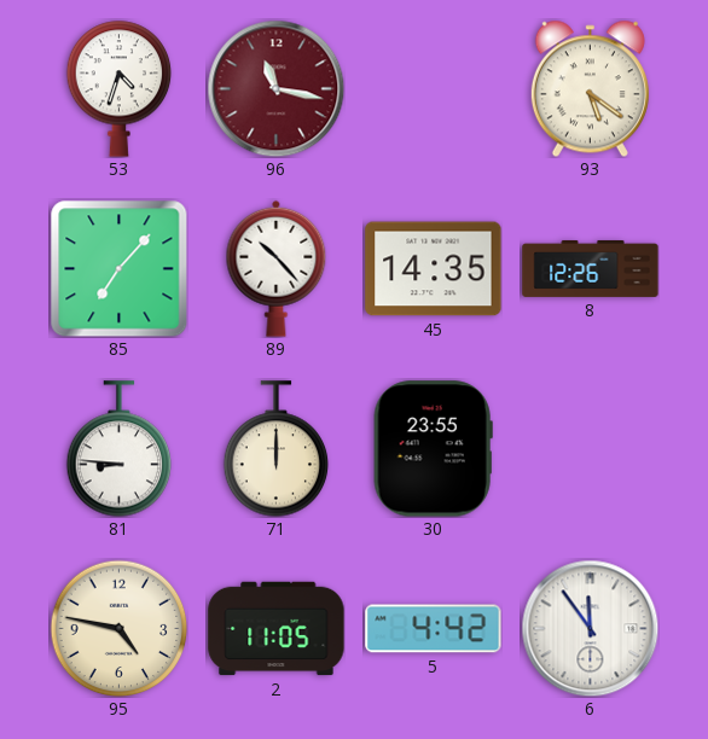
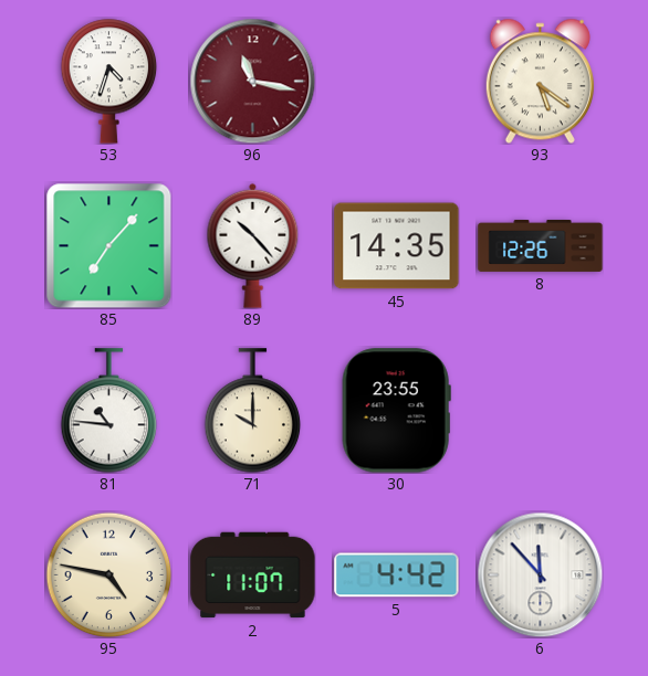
81: 8:46 -> 10:46 (109, 411)
71: 12:00 -> 10:00 (253, 411)
2: 11:05 -> 11:07 (253, 575)
6: 11:54 -> 11:53 (540, 574)
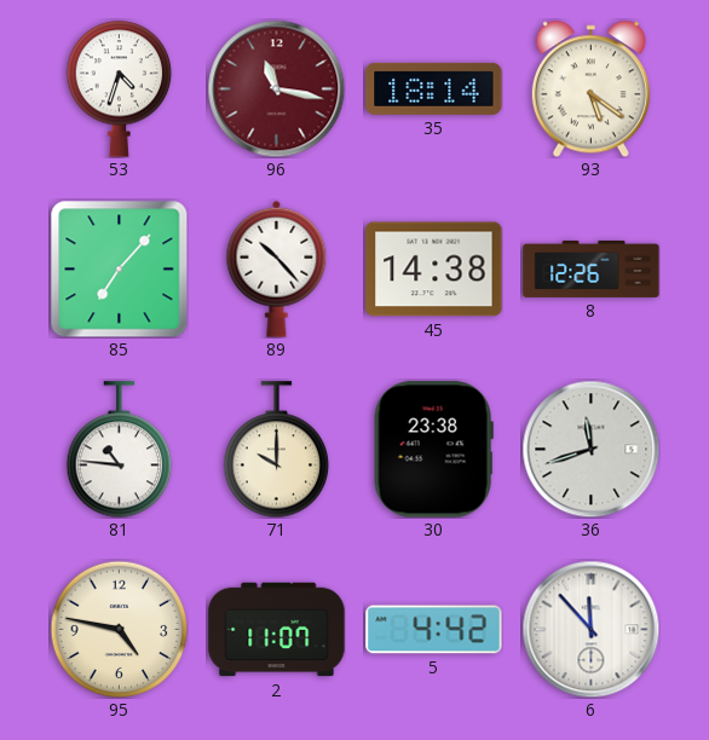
35: none -> 18:14 (434, 88)
45: 14:35 -> 14:38 (434, 270)
30: 23:55 -> 23:38 (433, 450)
36: none -> 11:42 (590, 449)
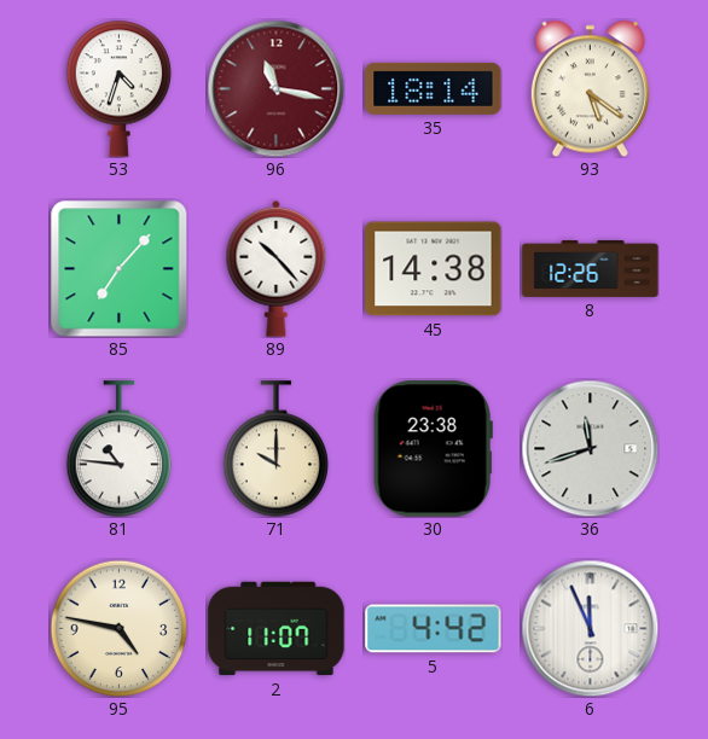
6: 11:53 -> 11:56 (590, 628)
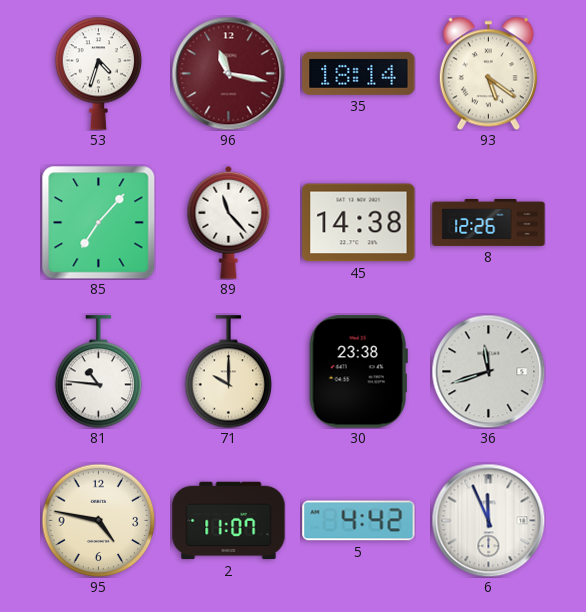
89: 10:23 -> 11:23 (229, 222)
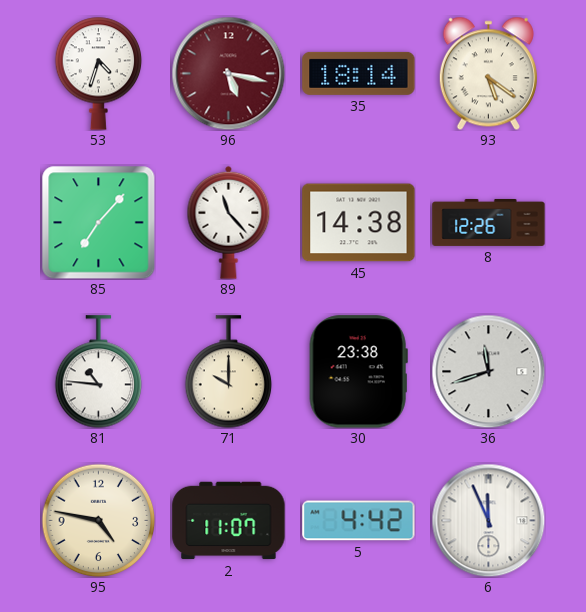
96: 11:17 -> 5:17 (228, 73)
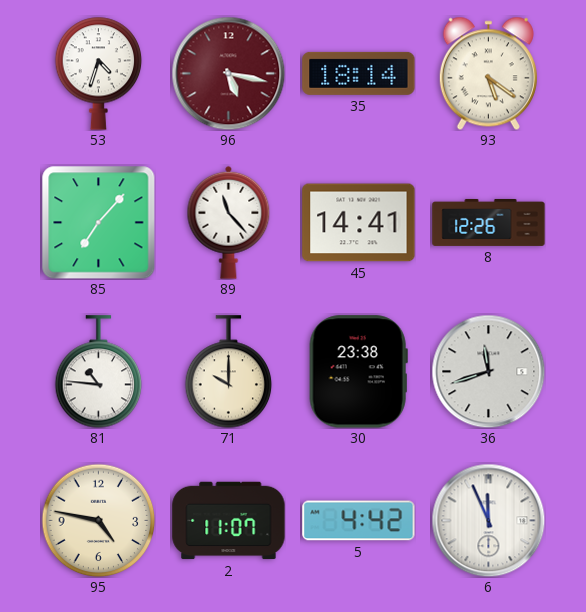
45: 14:38 -> 14:41 (359, 223)
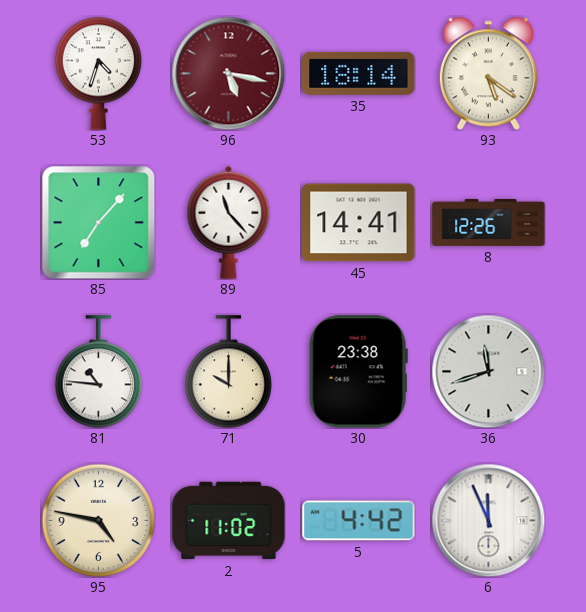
2: 11:07 -> 11:02 (229, 521)
